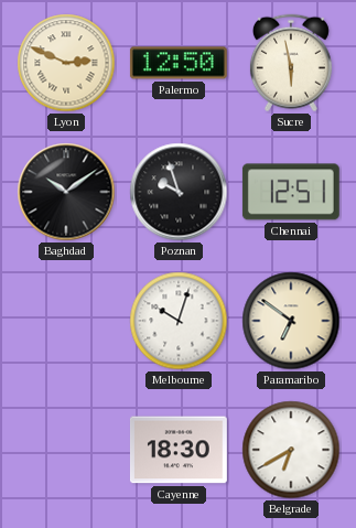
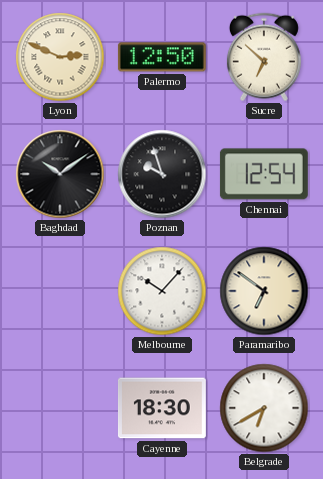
Sucre: 5:58 -> 6:52 (264, 57)
Chennai: 12:51 -> 12:54 (264, 174)
Melbourne: 10:03 -> 10:07 (162, 291)
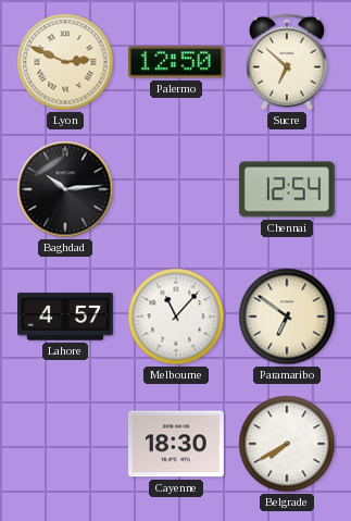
Baghdad: 10:09 -> 10:14 (65, 189)
Poznan: 9:57 -> none (162, 174)
Lahore: none -> 4:57 (66, 317)
Melbourne: 10:07 -> 11:07 (176, 317)
Belgrade: 6:40 -> 7:40 (287, 444)
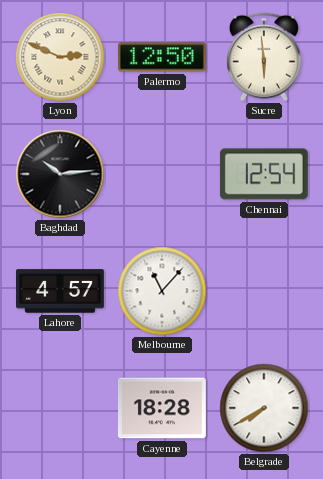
Sucre: 6:52 -> 5:59 (264, 57)
Paramaribo: 6:51 -> none (287, 317)
Cayenne: 18:30 -> 18:28 (162, 408)
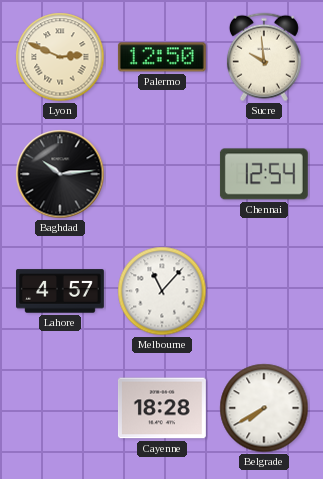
Sucre: 5:59 -> 9:59 (264, 57)
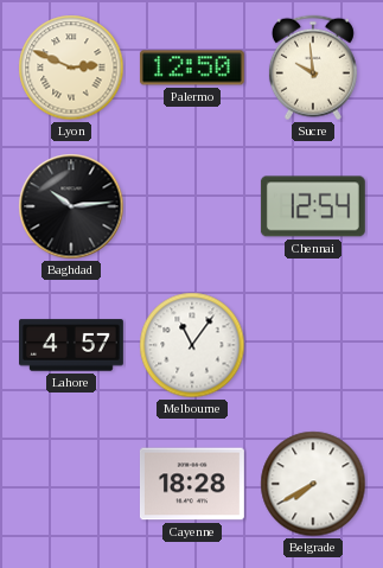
Melbourne: 11:07 -> 11:06 (192, 345)
